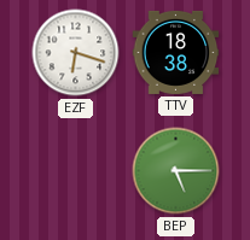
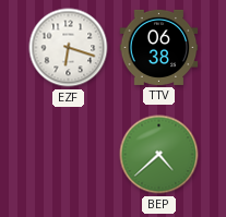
TTV: 18:38 -> 06:38 (159, 47)
BEP: 5:15 -> 4:38 (159, 155)
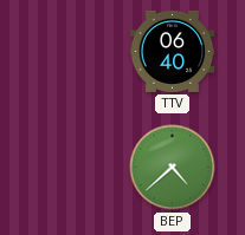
EZF: 6:18 -> none (69, 48)
TTV: 06:38 -> 06:40 (173, 51)
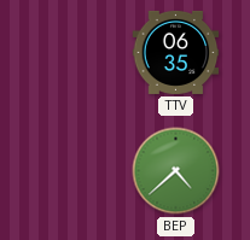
TTV: 06:40 -> 06:35 (176, 52)
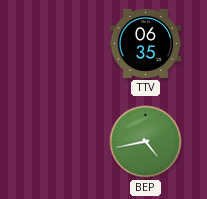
BEP: 4:38 -> 4:43 (146, 142)
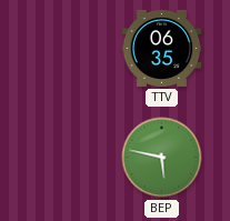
BEP: 4:43 -> 5:47 (162, 158)
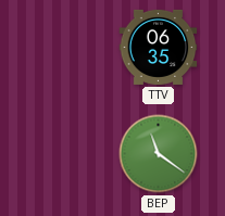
BEP: 5:47 -> 11:21 (159, 154)
